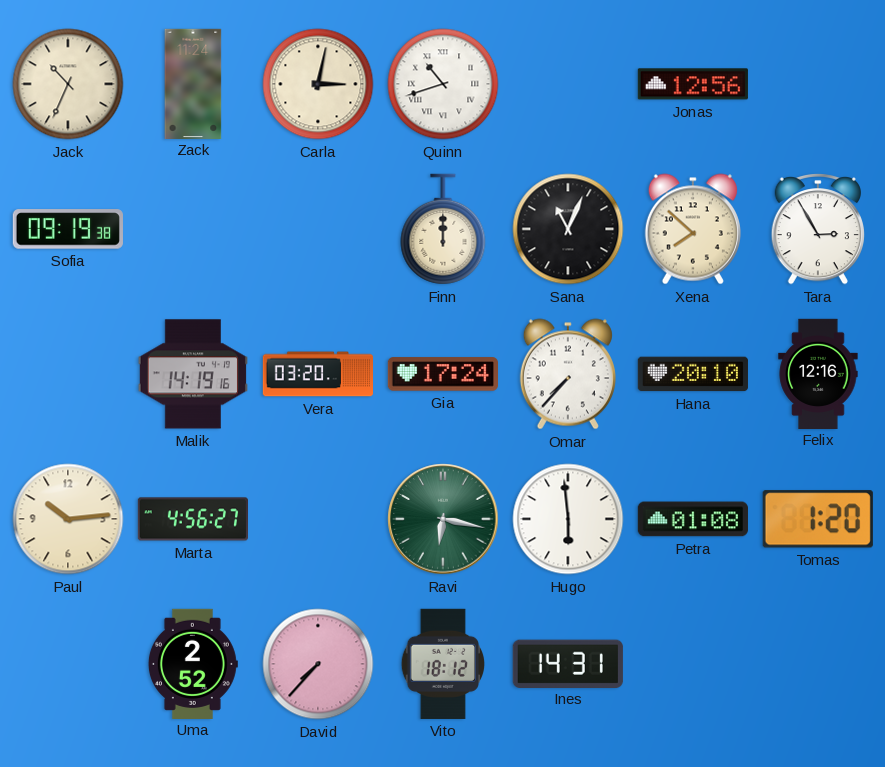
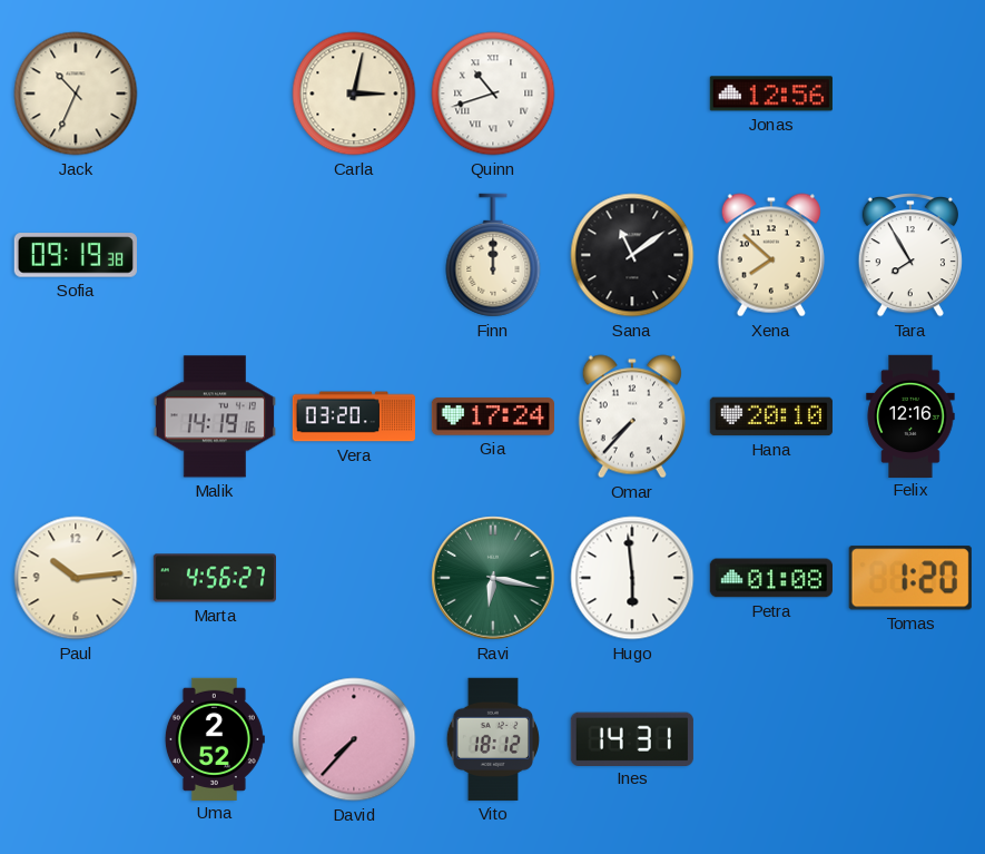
Zack: 11:24 -> none (193, 83)
Sana: 11:04 -> 11:09 (632, 255)
Tara: 2:55 -> 7:55 (910, 256)
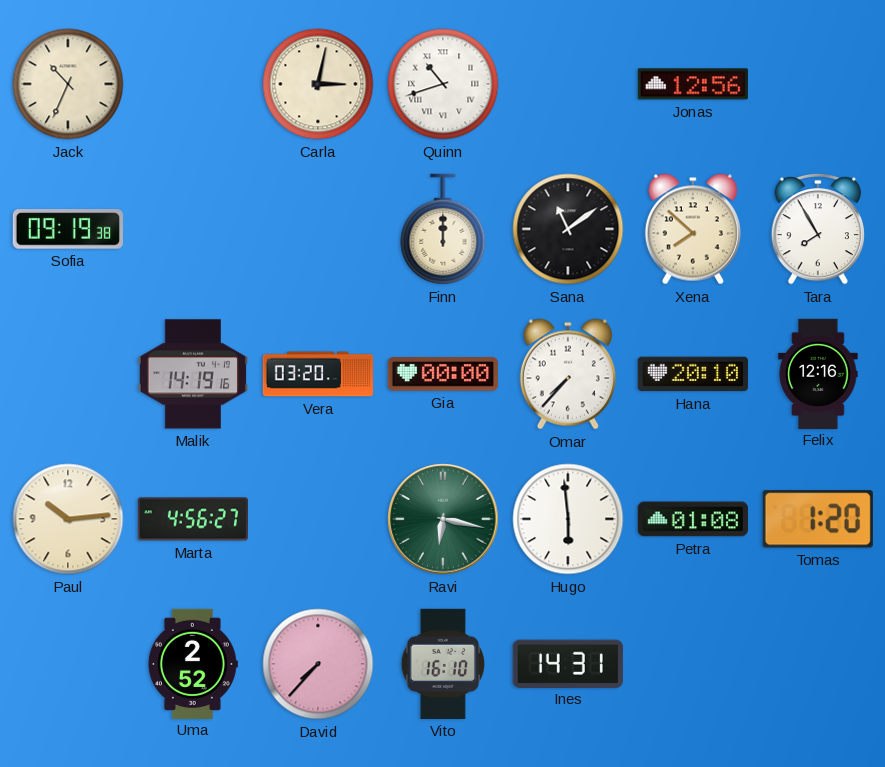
Gia: 17:24 -> 00:00 (442, 374)
Vito: 18:12 -> 16:10 (442, 664)
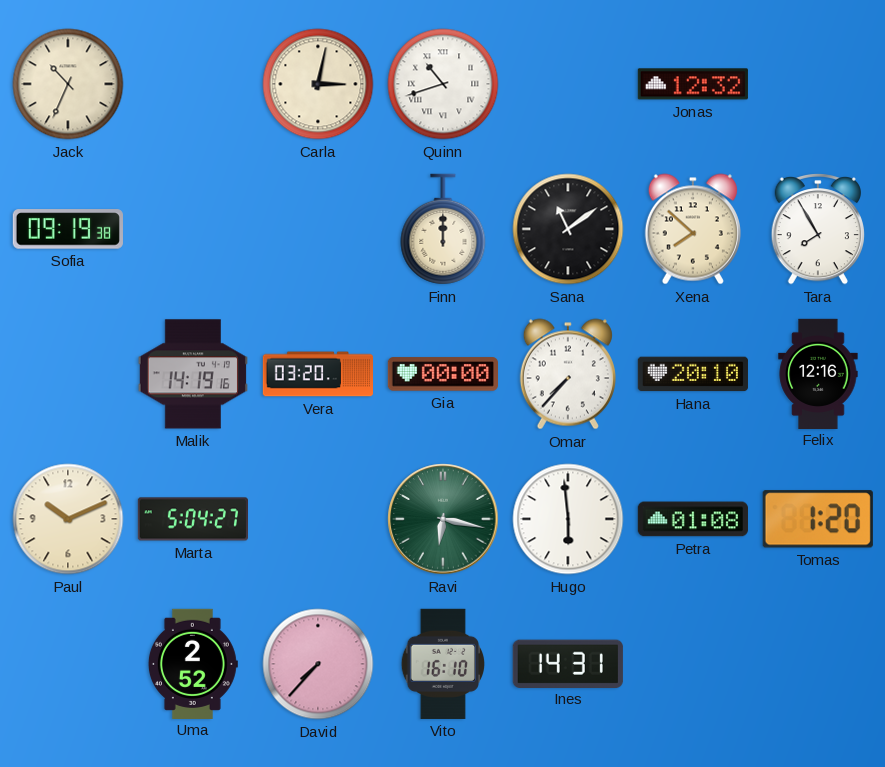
Jonas: 12:56 -> 12:32 (693, 84)
Paul: 10:14 -> 10:11 (68, 519)
Marta: 4:56 -> 5:04 (192, 519)
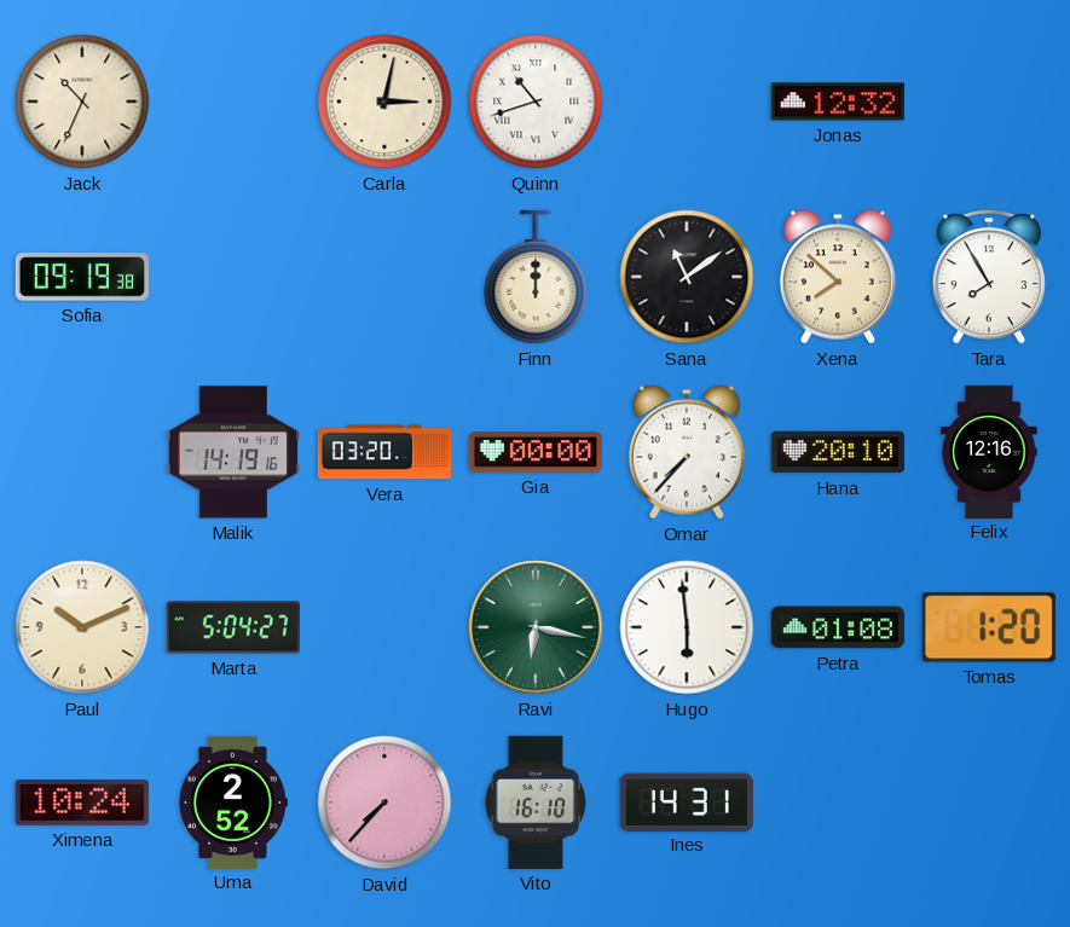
Ximena: none -> 10:24 (82, 803)
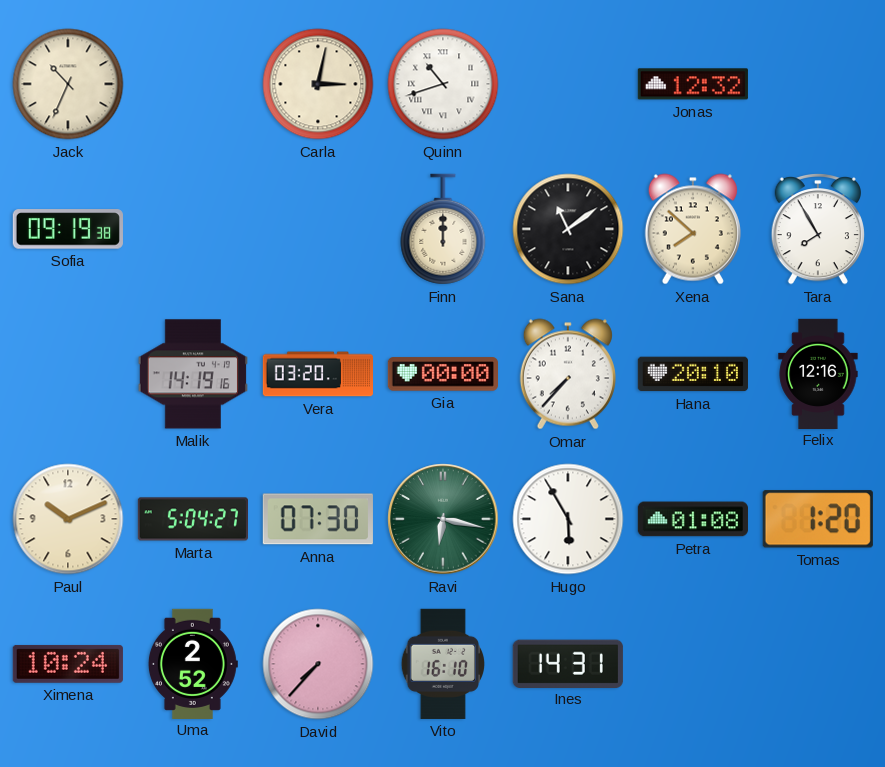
Anna: none -> 07:30 (318, 519)
Hugo: 5:59 -> 5:55 (568, 519)
